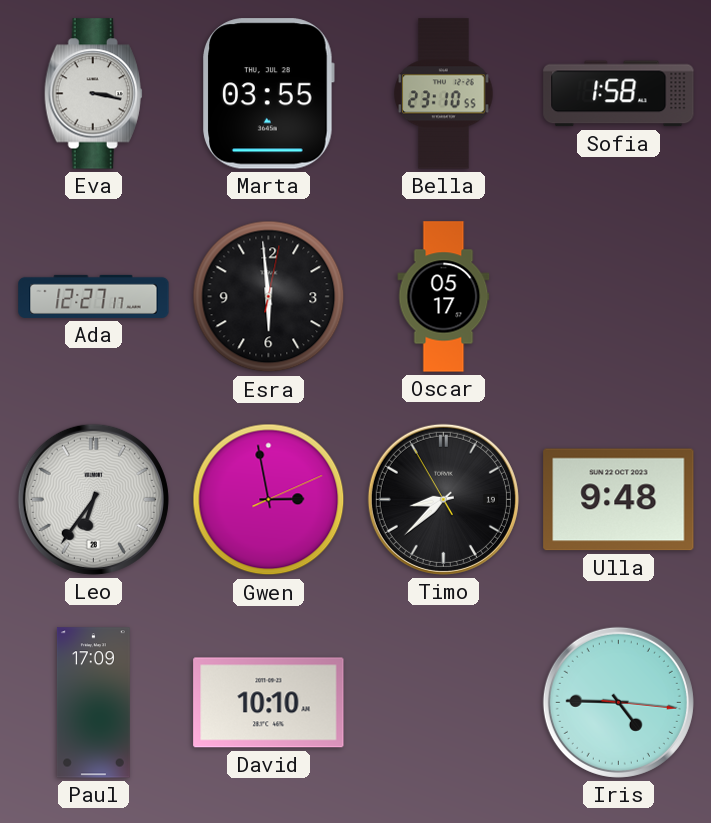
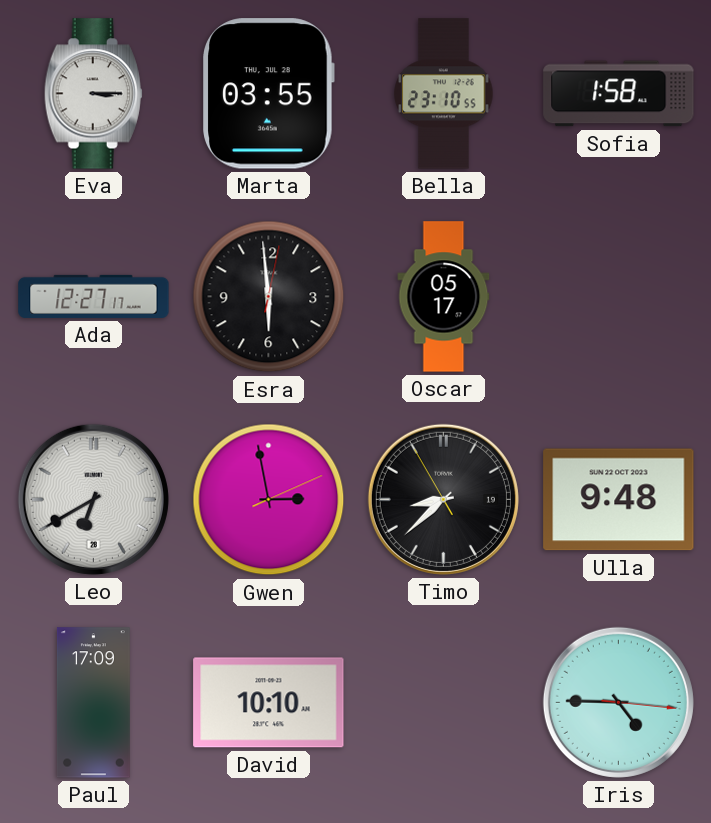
Eva: 3:17 -> 3:15 (93, 94)
Leo: 6:36 -> 6:40 (93, 499)
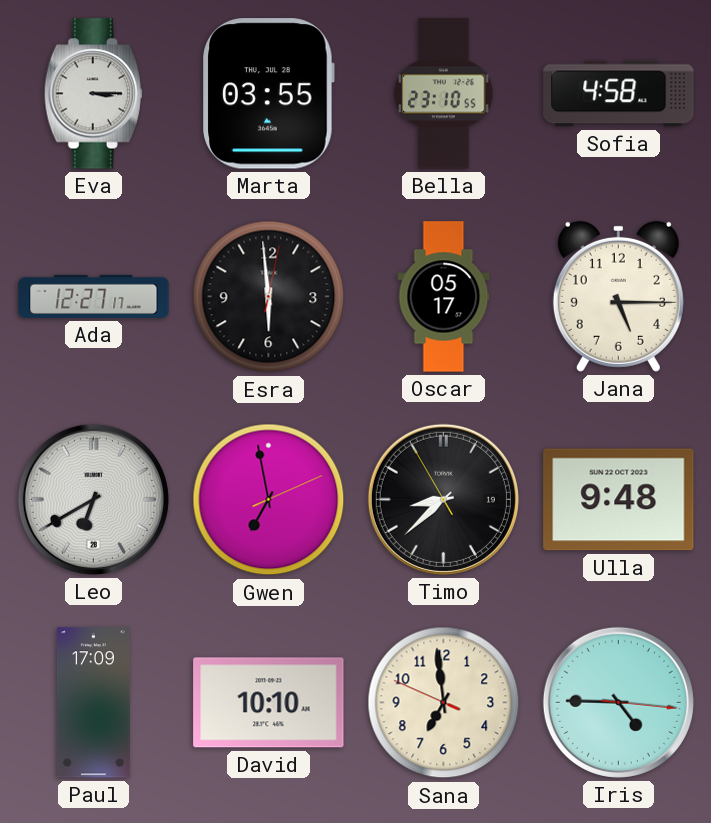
Sofia: 1:58 -> 4:58 (619, 94)
Jana: none -> 5:15 (618, 296)
Gwen: 2:58 -> 6:58 (269, 500)
Sana: none -> 6:58 (444, 703)
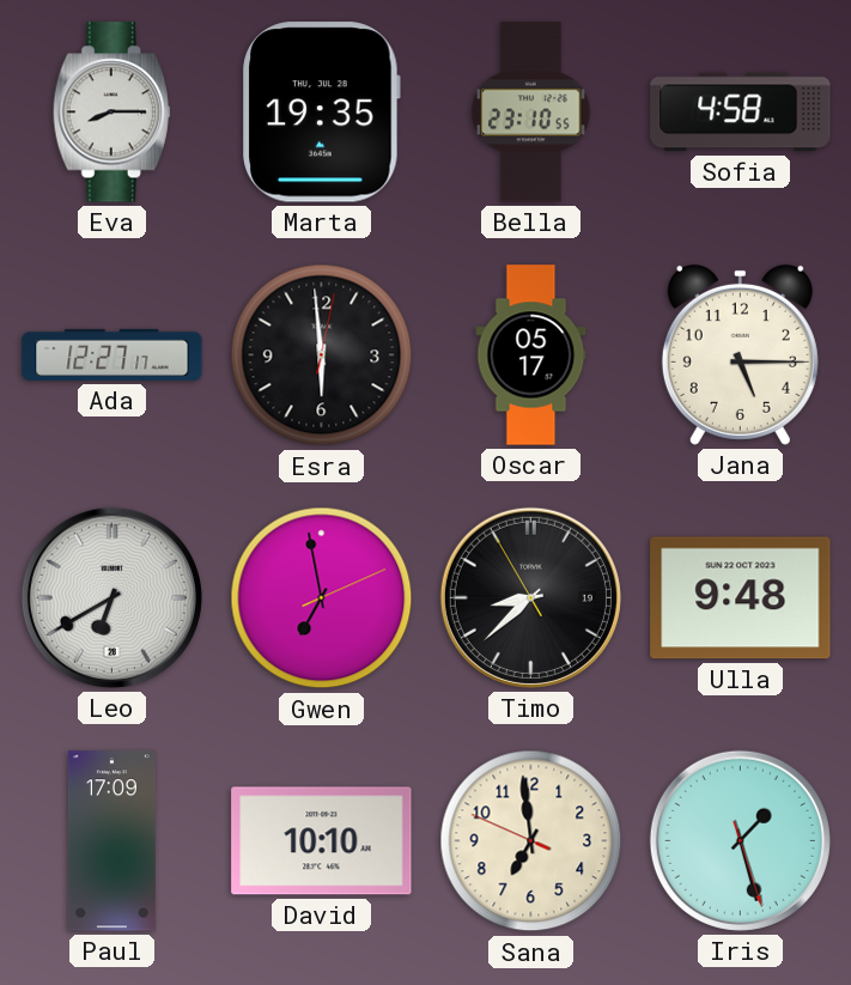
Eva: 3:15 -> 8:15 (111, 113)
Marta: 03:55 -> 19:35 (321, 113)
Iris: 4:45 -> 1:27 (740, 840)
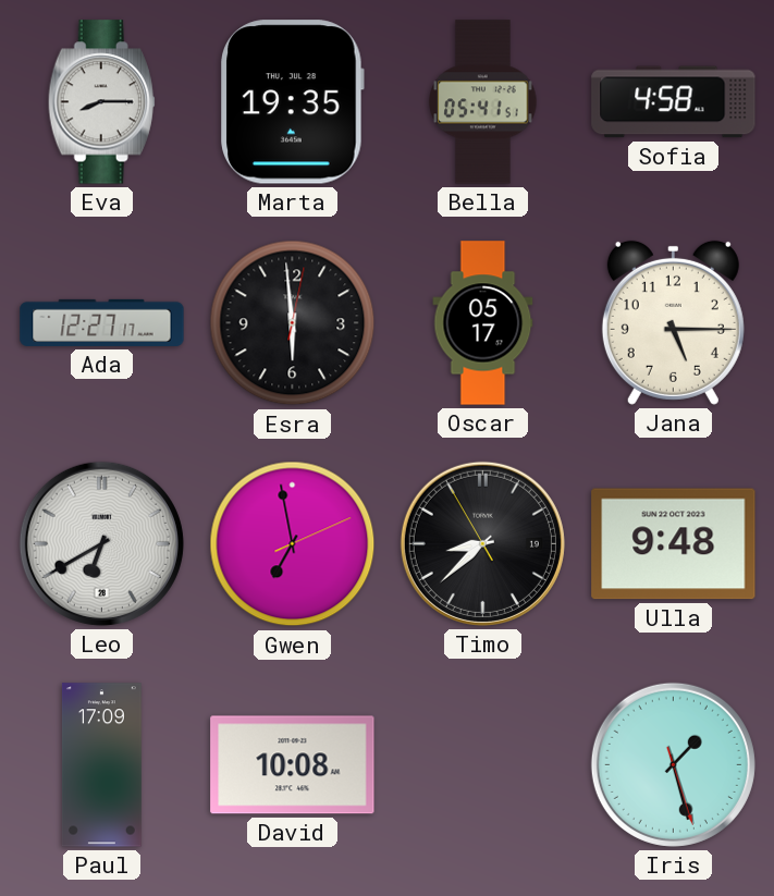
Bella: 23:10 -> 05:41 (483, 102)
David: 10:10 -> 10:08 (293, 765)
Sana: 6:58 -> none (531, 841)
